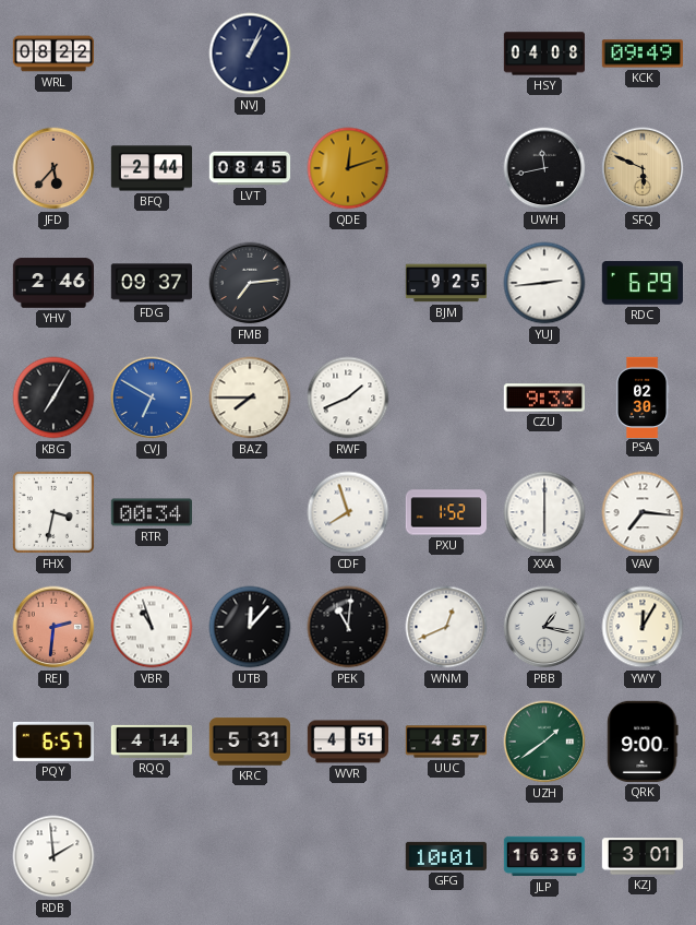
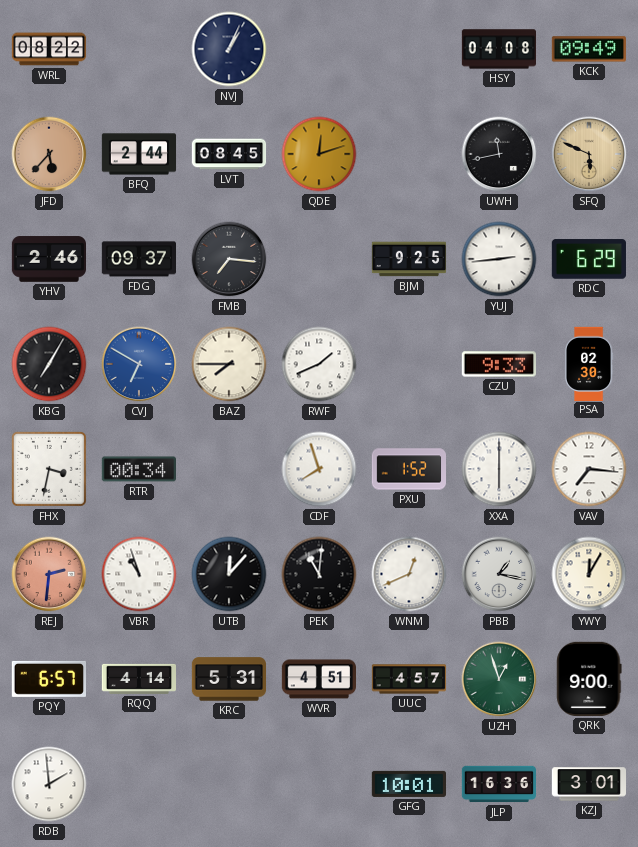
FMB: 7:14 -> 7:16 (229, 259)
UZH: 1:39 -> 12:57 (499, 679)
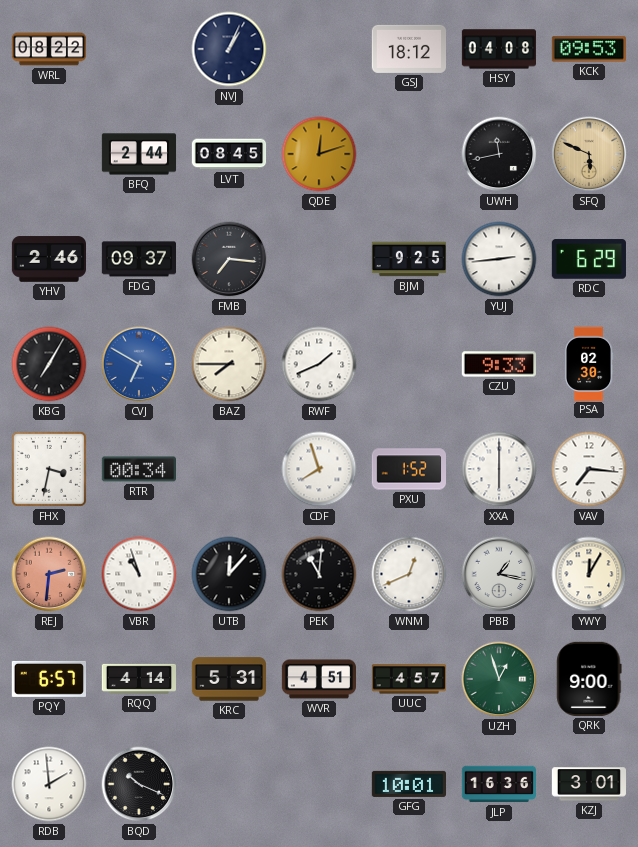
GSJ: none -> 18:12 (408, 49)
KCK: 09:49 -> 09:53 (589, 49)
JFD: 5:37 -> none (49, 154)
BQD: none -> 10:19 (139, 784)
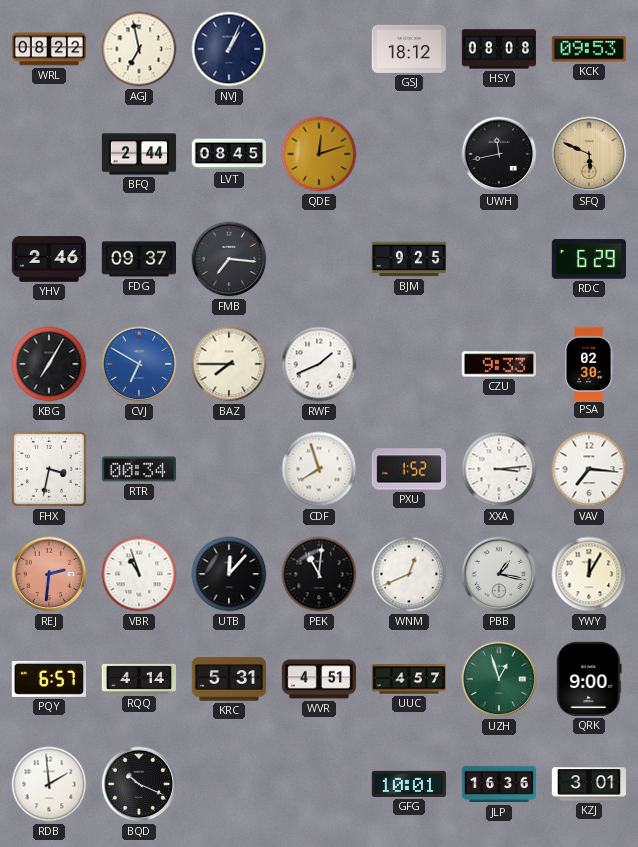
AGJ: none -> 6:58 (139, 49)
HSY: 04:08 -> 08:08 (498, 49)
YUJ: 2:44 -> none (499, 259)
XXA: 6:00 -> 3:14 (499, 469)
